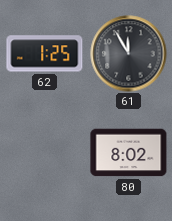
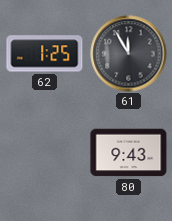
80: 8:02 -> 9:43 (129, 153)
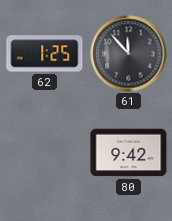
61: 11:55 -> 11:53 (129, 54)
80: 9:43 -> 9:42 (129, 153)
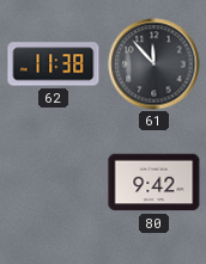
62: 1:25 -> 11:38 (54, 65)
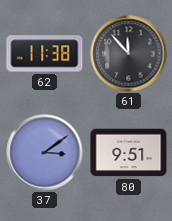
37: none -> 3:09 (45, 153)
80: 9:42 -> 9:51 (129, 153)
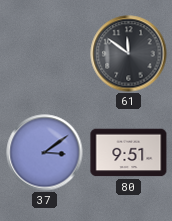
62: 11:38 -> none (45, 54)
61: 11:53 -> 11:51 (129, 54)
